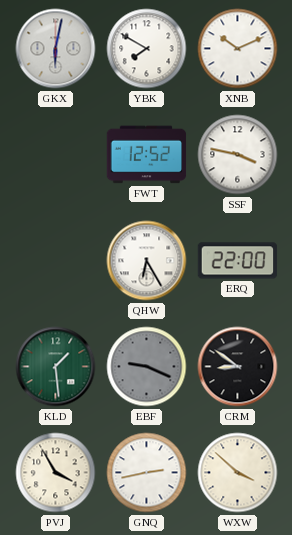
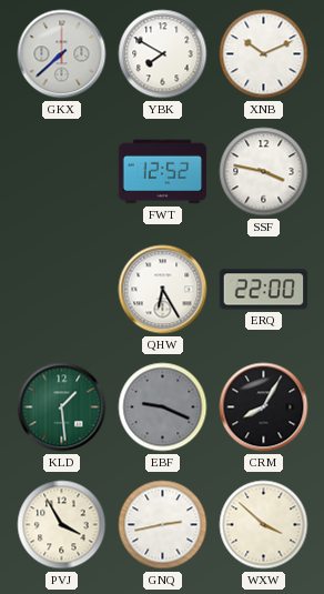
GKX: 6:02 -> 7:38 (62, 54)
CRM: 8:51 -> 8:05 (264, 407)
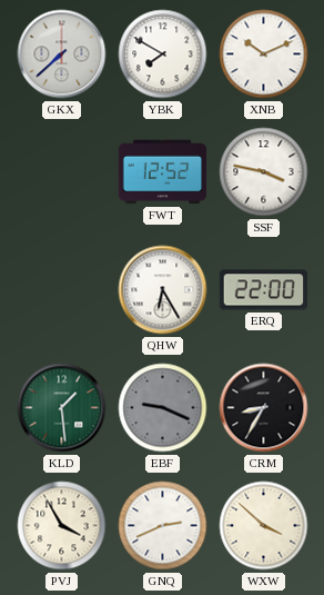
CRM: 8:05 -> 8:35 (264, 408)
GNQ: 2:43 -> 2:41 (163, 526)
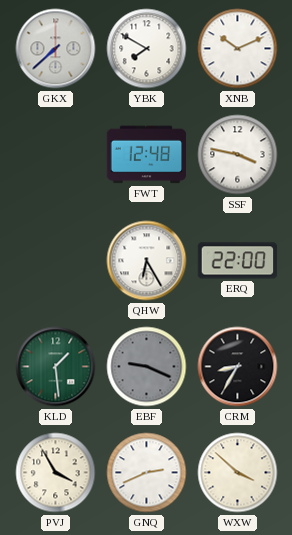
FWT: 12:52 -> 12:48 (147, 155)
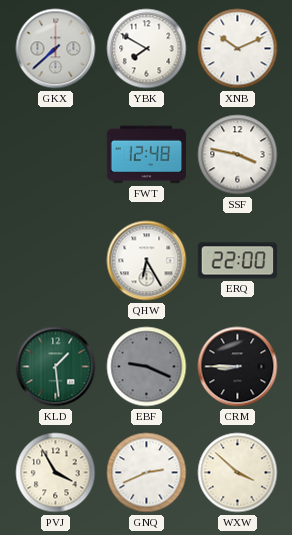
CRM: 8:35 -> 8:45 (238, 367)
